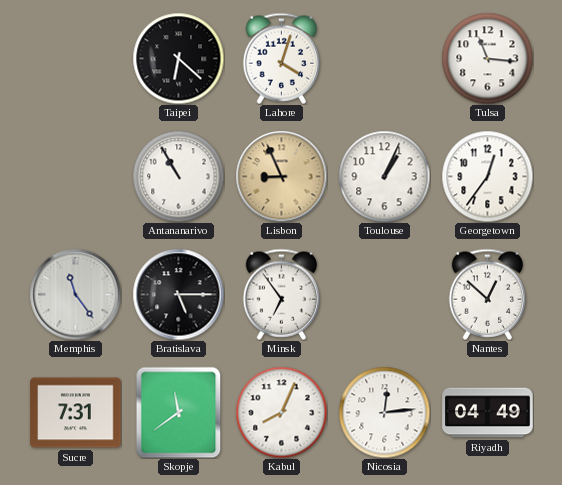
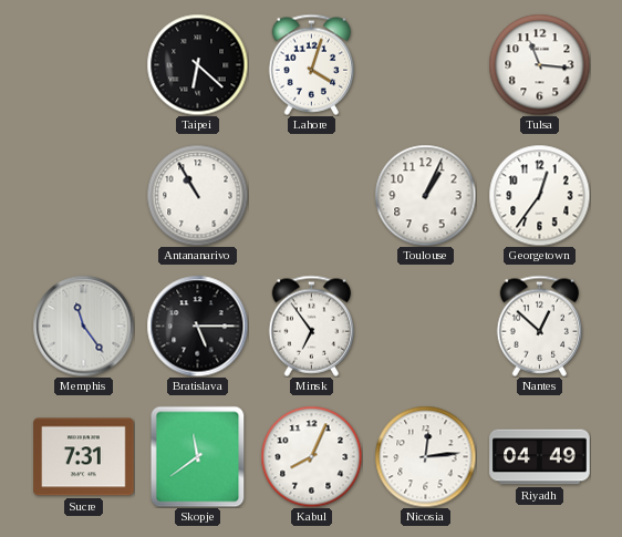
Lisbon: 8:56 -> none (281, 176)
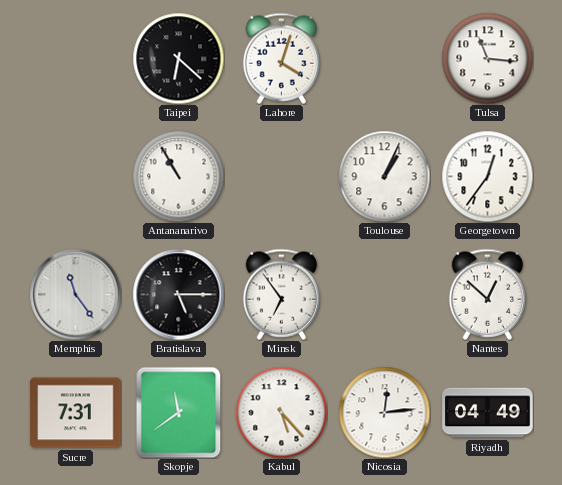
Kabul: 8:04 -> 5:23 (281, 412)
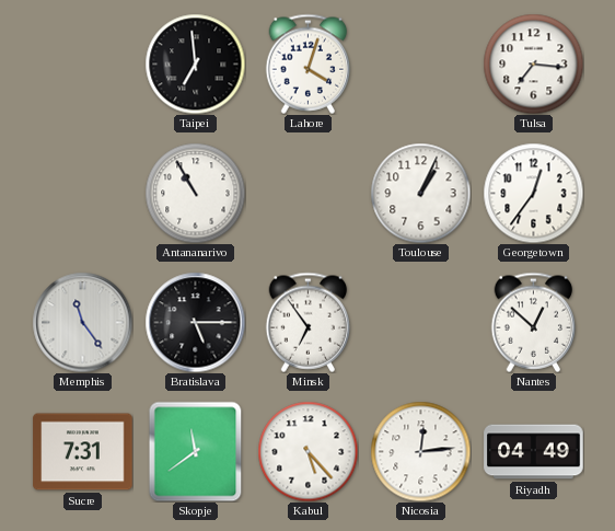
Taipei: 6:22 -> 6:59 (195, 64)
Tulsa: 11:16 -> 7:16 (533, 64)
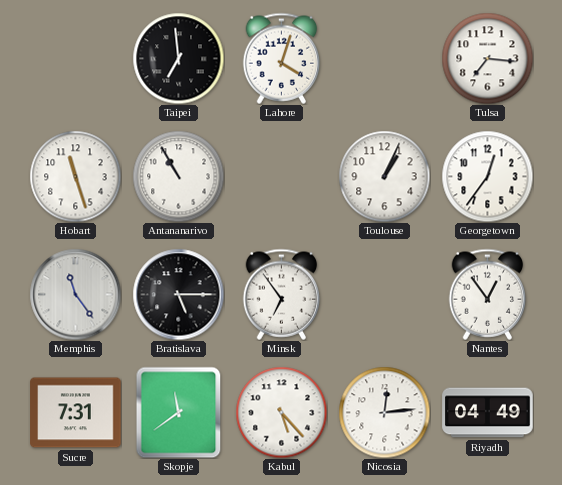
Hobart: none -> 11:27 (75, 176)
Nantes: 12:52 -> 12:54 (488, 294)
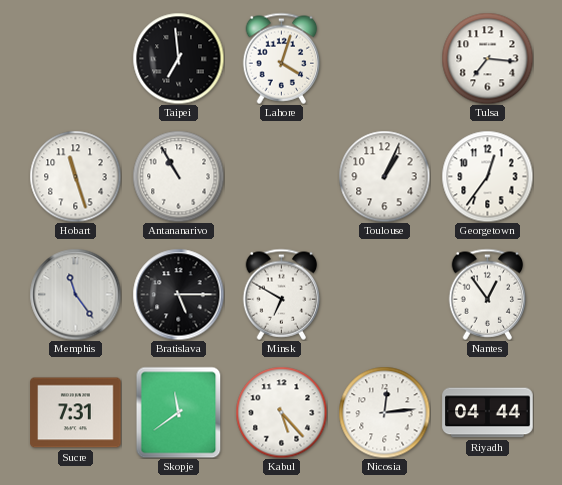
Minsk: 6:54 -> 6:50 (282, 294)
Riyadh: 04:49 -> 04:44 (488, 413)
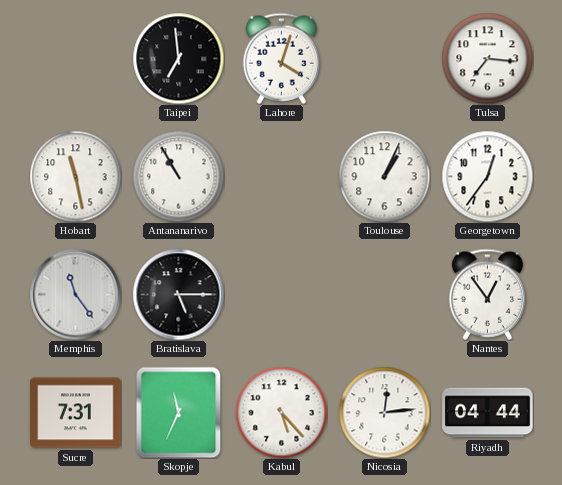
Hobart: 11:27 -> 11:28 (75, 176)
Minsk: 6:50 -> none (282, 294)
Skopje: 11:39 -> 11:34 (179, 412)
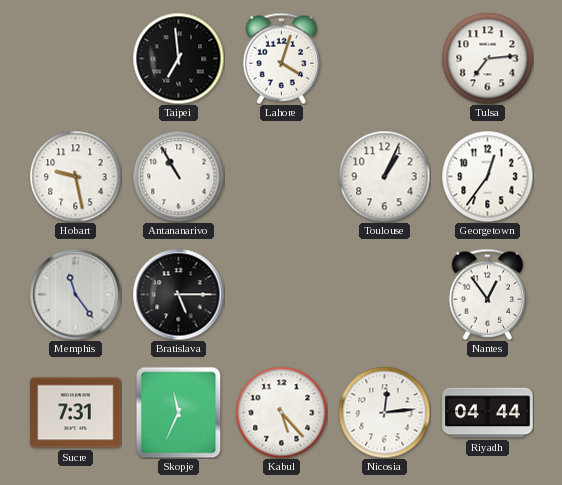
Tulsa: 7:16 -> 7:14 (487, 58)
Hobart: 11:28 -> 9:28 (75, 176)
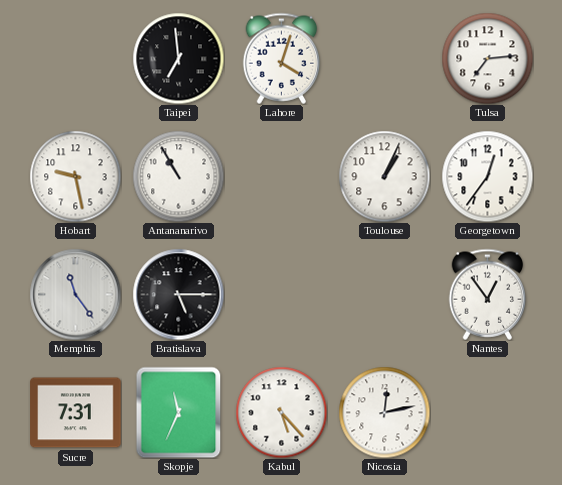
Nicosia: 12:14 -> 12:13 (384, 412)
Riyadh: 04:44 -> none (488, 413)
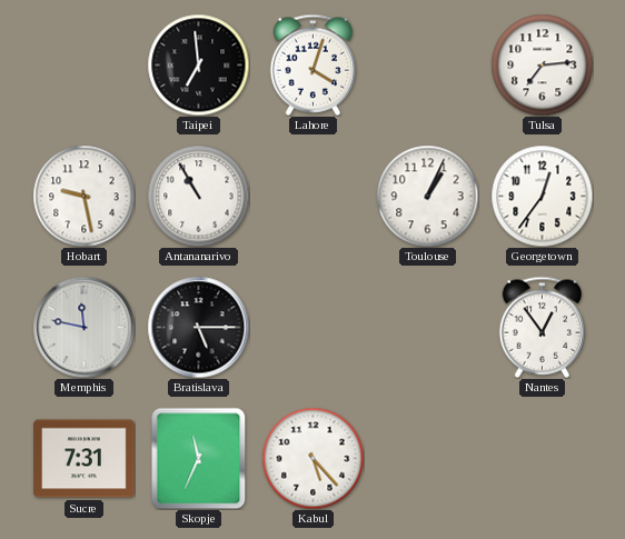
Memphis: 11:24 -> 11:47 (83, 327)
Nicosia: 12:13 -> none (384, 412)
